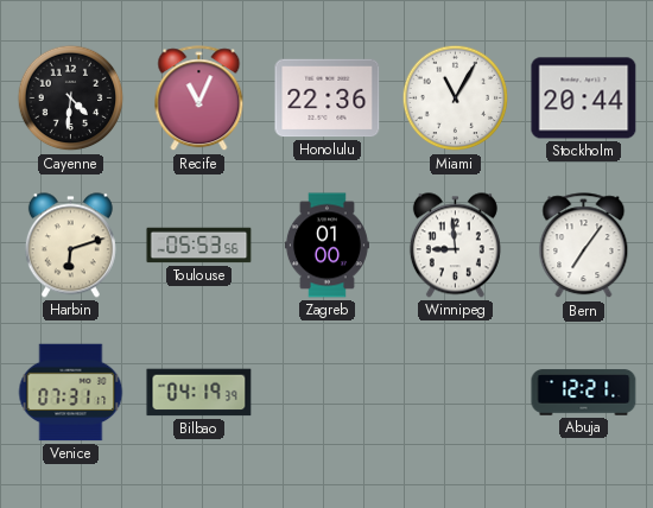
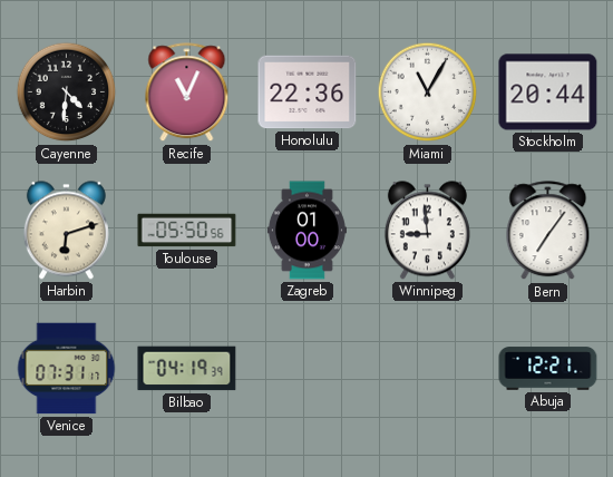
Toulouse: 05:53 -> 05:50 (187, 231)
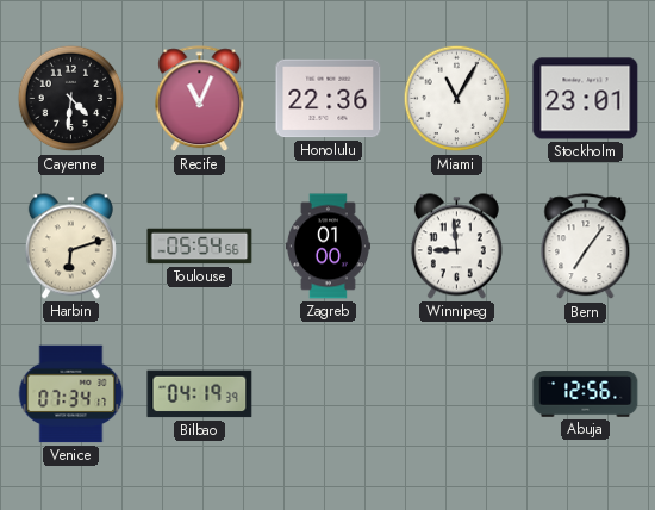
Stockholm: 20:44 -> 23:01 (586, 99)
Toulouse: 05:50 -> 05:54 (200, 247)
Venice: 07:31 -> 07:34 (71, 394)
Abuja: 12:21 -> 12:56 (586, 394)
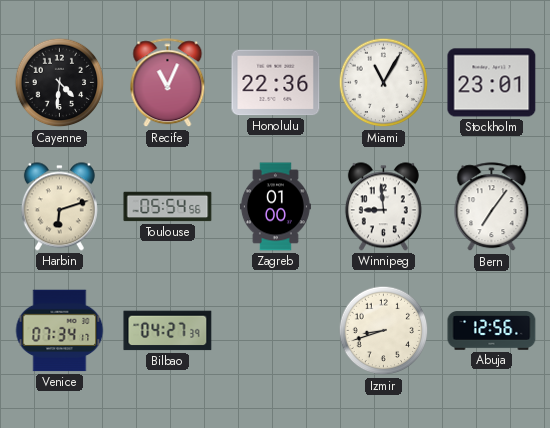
Bilbao: 04:19 -> 04:27 (168, 331)
Izmir: none -> 8:42 (384, 331)
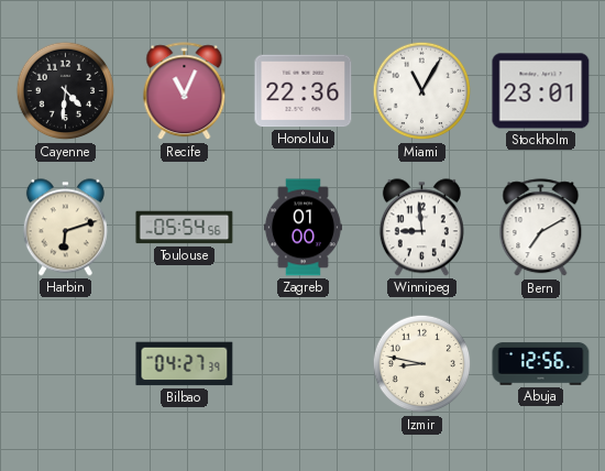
Bern: 7:06 -> 7:10 (541, 228)
Venice: 07:34 -> none (60, 331)
Izmir: 8:42 -> 8:47 (422, 364)
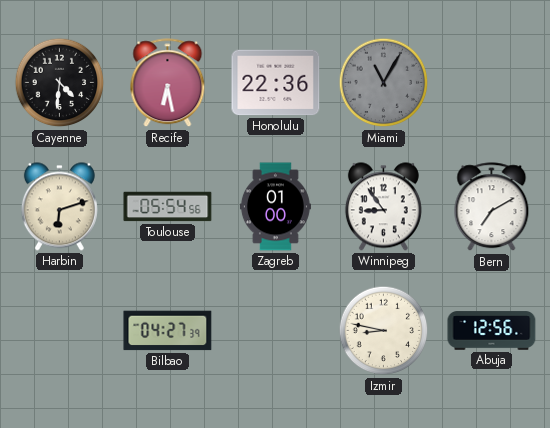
Recife: 11:04 -> 6:28 (168, 83)
Miami dial: white -> grey (384, 83)
Stockholm: 23:01 -> none (541, 91)
Winnipeg: 8:59 -> 8:54 (383, 207)
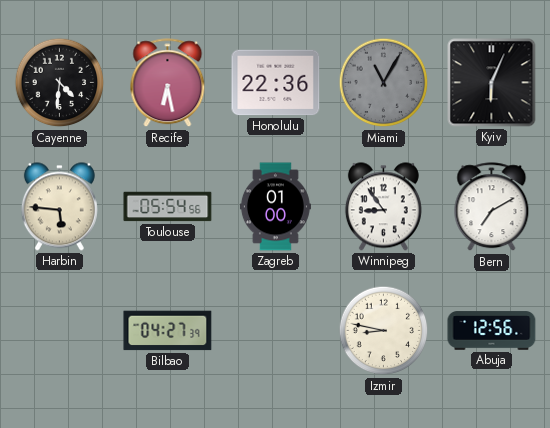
Kyiv: none -> 6:04 (492, 83)
Harbin: 6:12 -> 5:46 (59, 207)
